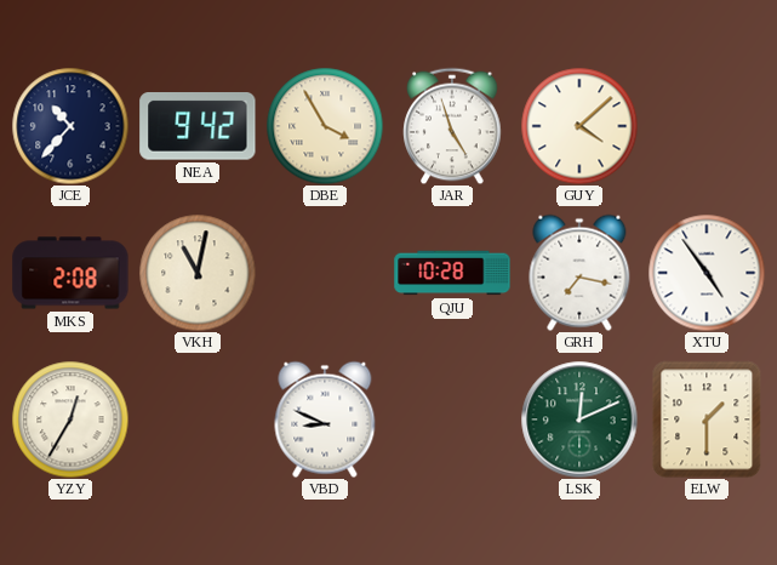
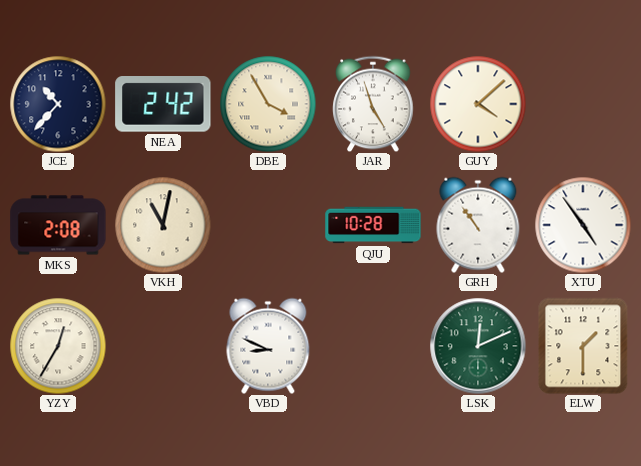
NEA: 9:42 -> 2:42 (163, 105)
GRH: 7:17 -> 10:54 (478, 225)
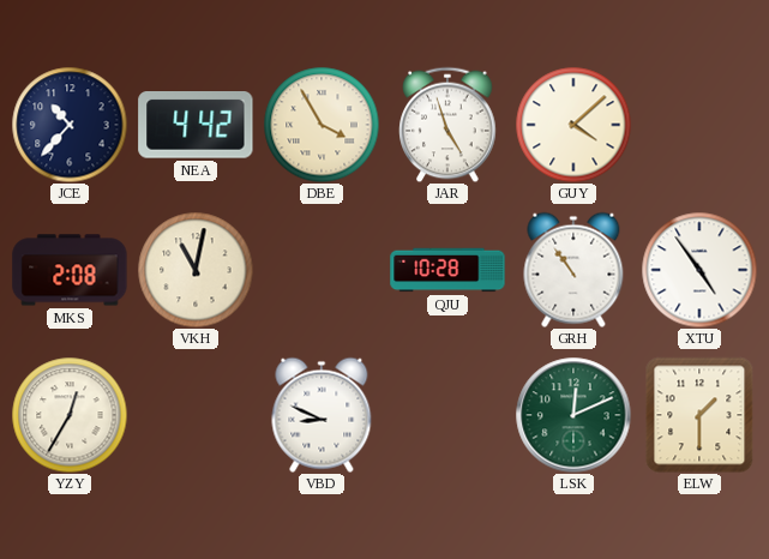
NEA: 2:42 -> 4:42 (196, 126)
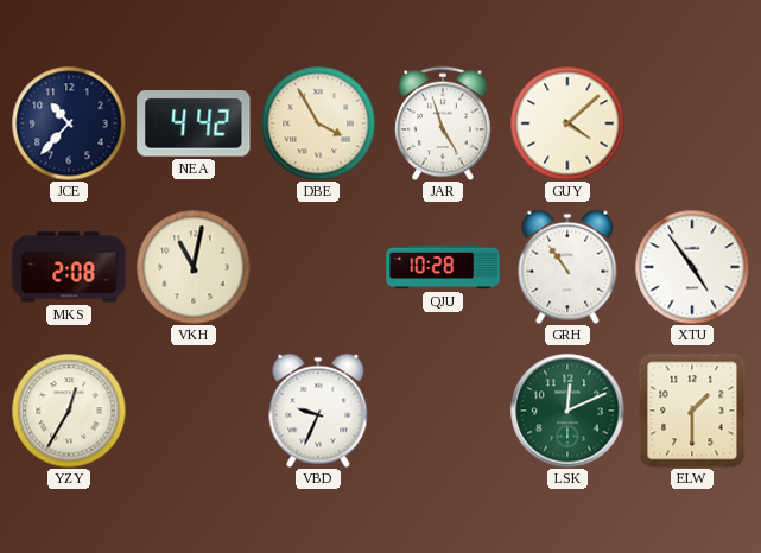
VBD: 8:49 -> 9:34 (318, 411)
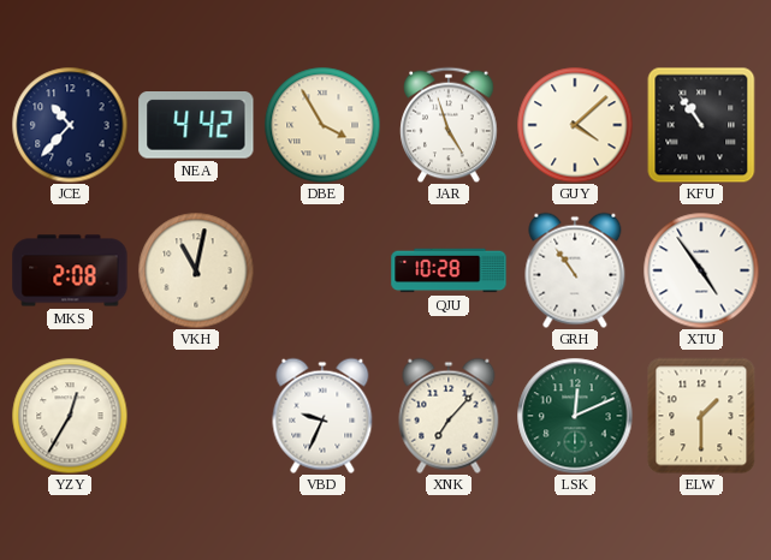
KFU: none -> 10:54 (701, 125)
XNK: none -> 7:07 (449, 416)
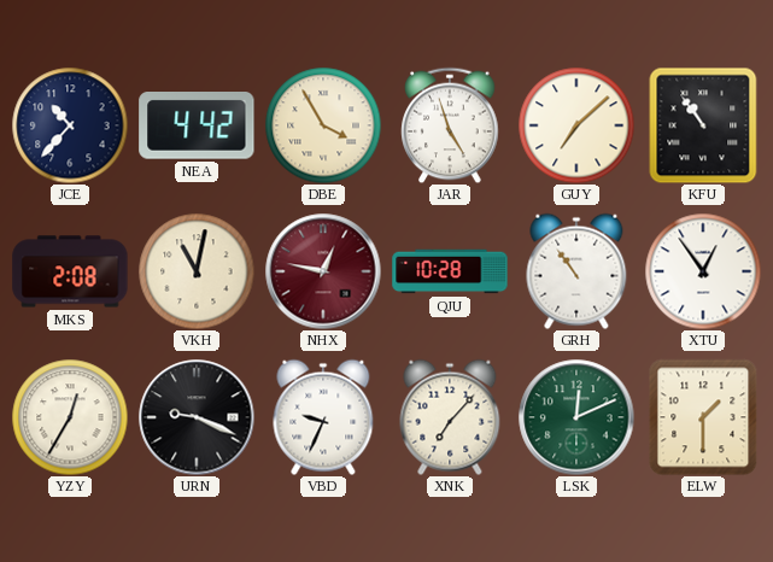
GUY: 4:08 -> 7:08 (576, 125)
NHX: none -> 12:47 (323, 271)
XTU: 4:54 -> 12:54 (703, 271)
URN: none -> 9:19 (197, 417)
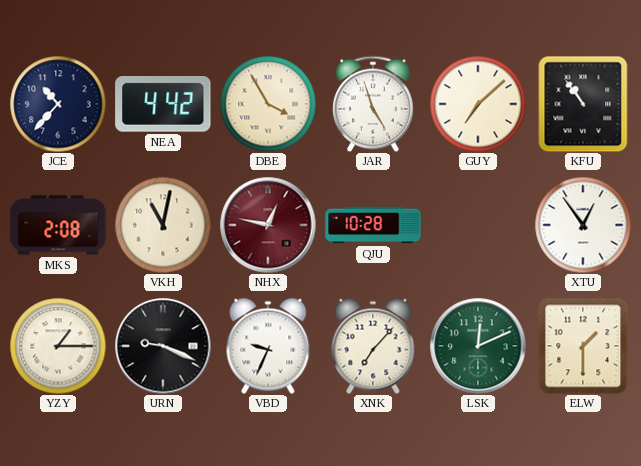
GRH: 10:54 -> none (576, 271)
YZY: 12:35 -> 1:15 (58, 346)
